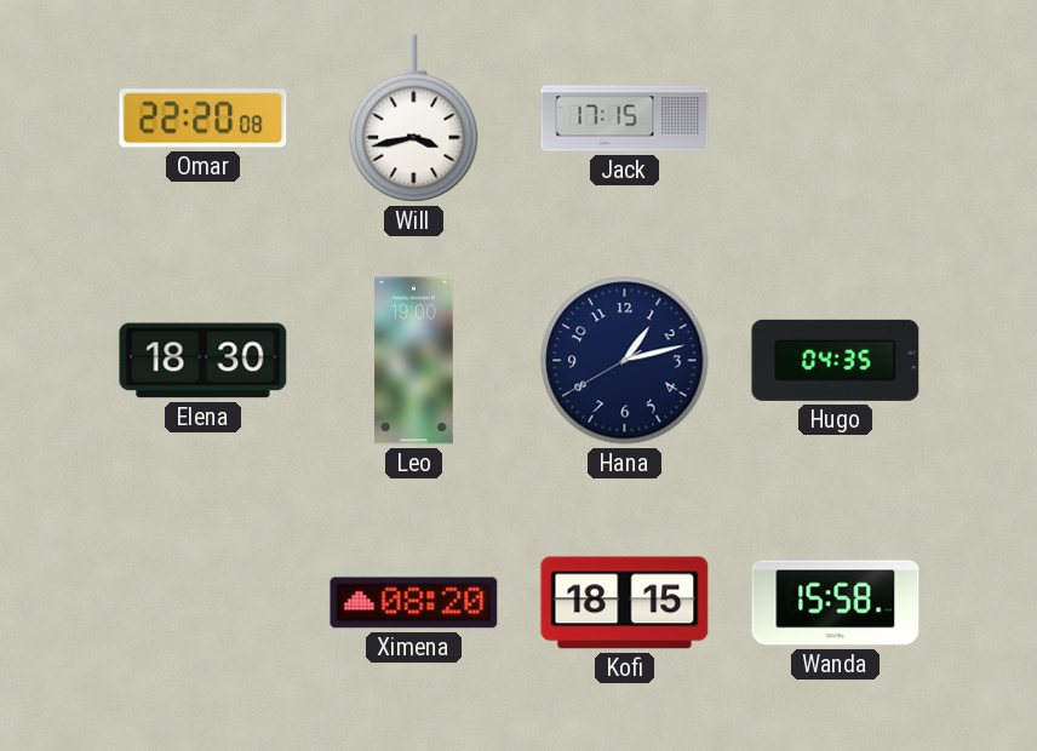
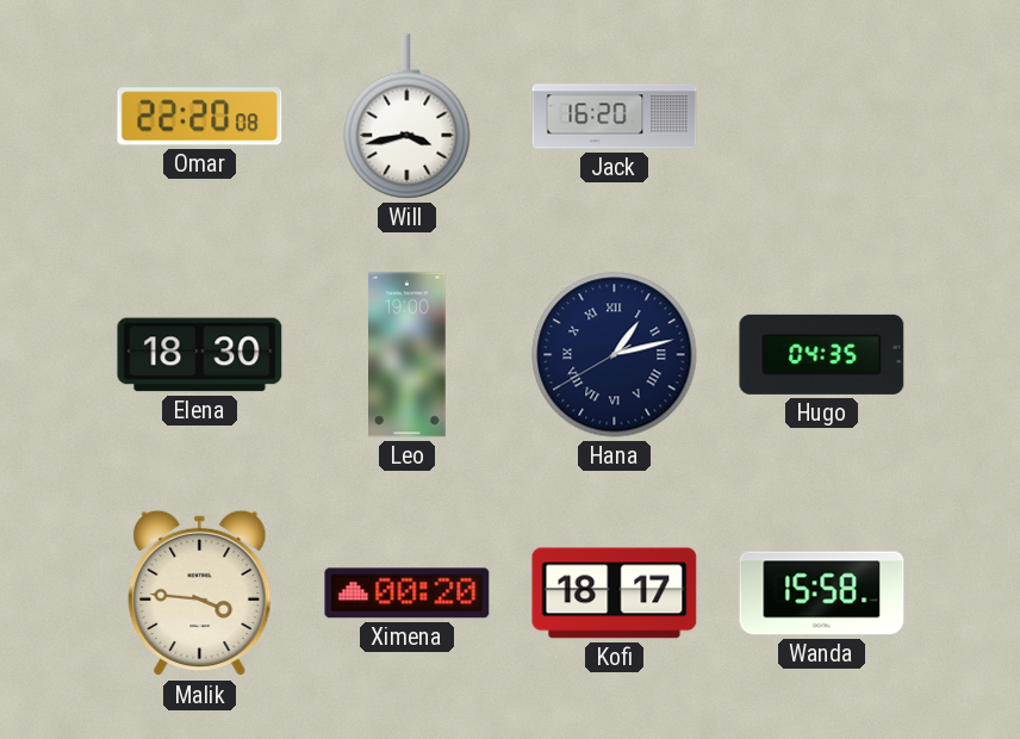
Jack: 17:15 -> 16:20 (615, 117)
Hana numerals: Arabic -> Roman (615, 355)
Malik: none -> 3:46 (200, 594)
Ximena: 08:20 -> 00:20 (408, 594)
Kofi: 18:15 -> 18:17 (615, 594)
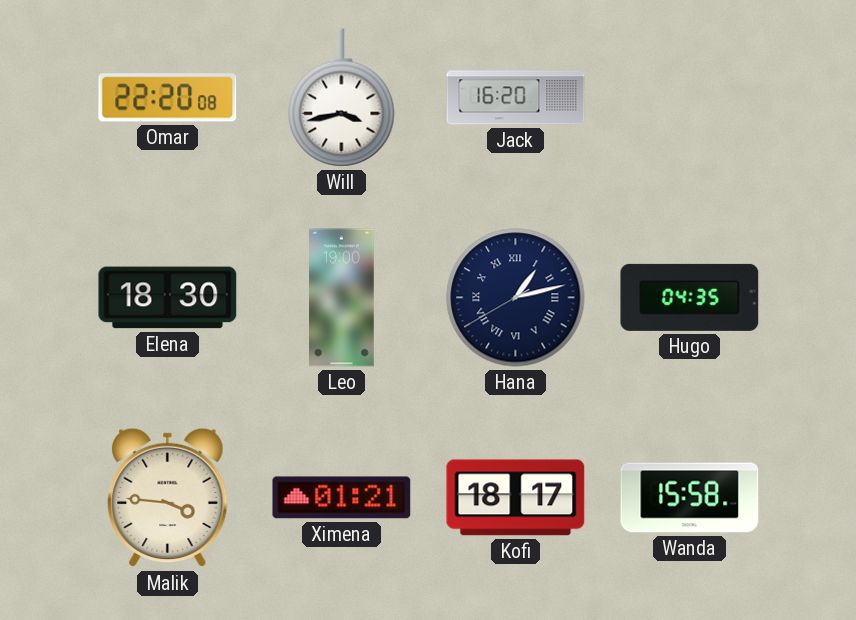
Ximena: 00:20 -> 01:21 (342, 498)
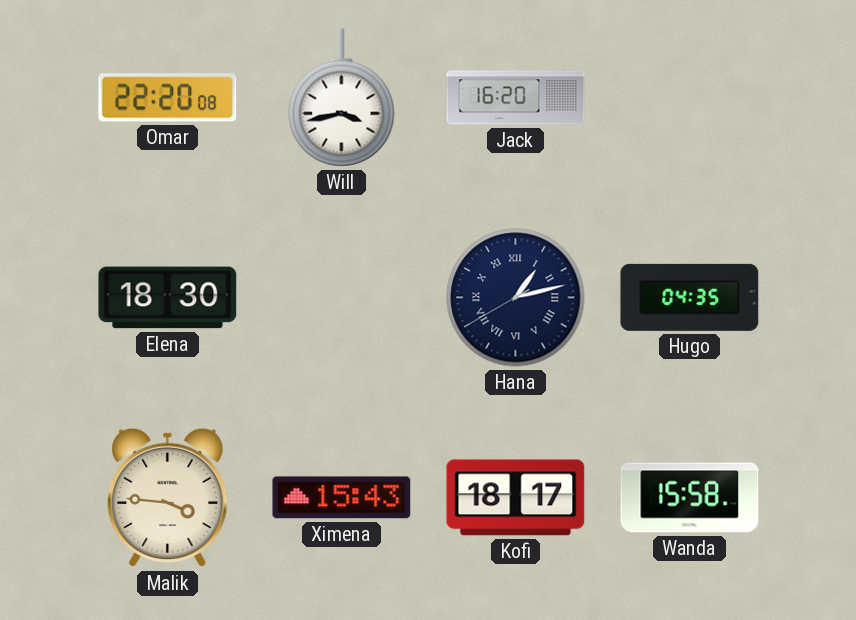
Leo: 19:00 -> none (342, 298)
Ximena: 01:21 -> 15:43 (342, 498)
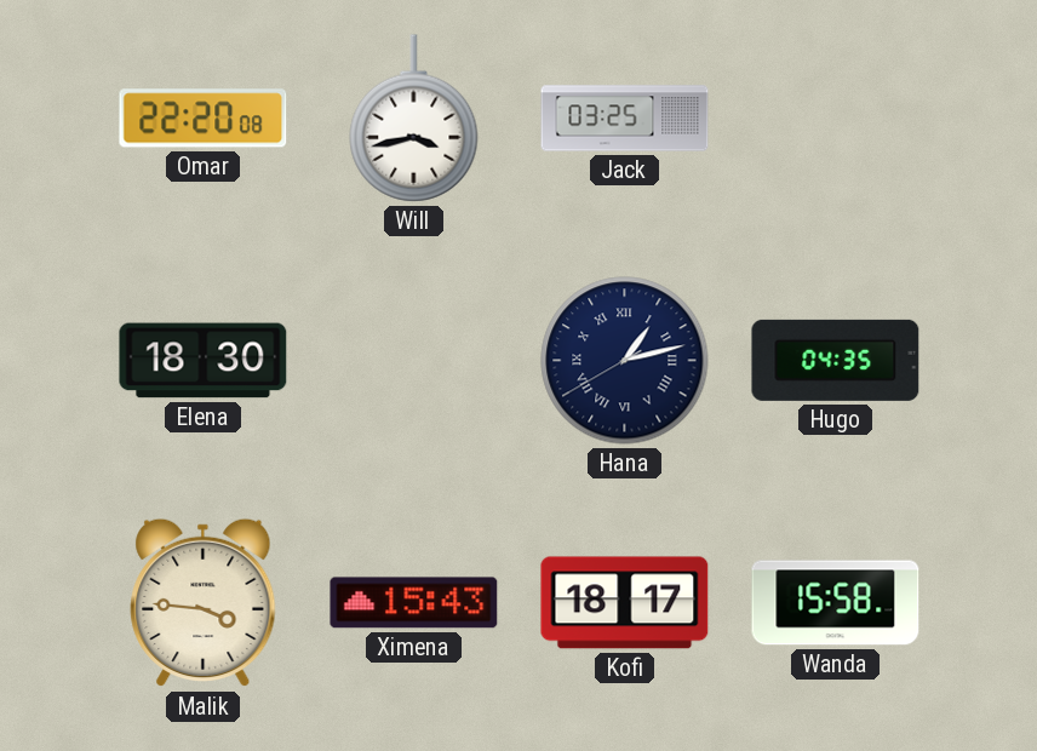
Jack: 16:20 -> 03:25 (625, 119)
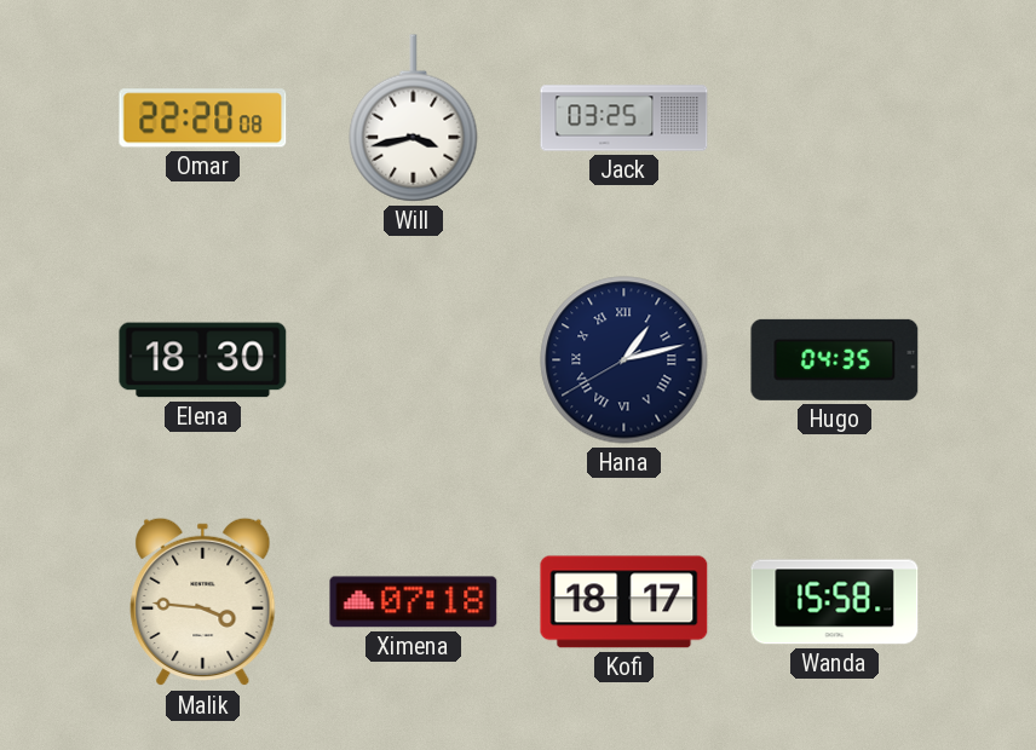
Ximena: 15:43 -> 07:18 (414, 602)
